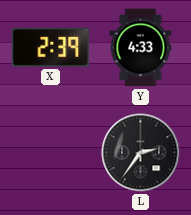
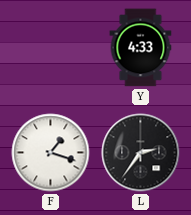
X: 2:39 -> none (51, 47)
F: none -> 1:18 (51, 153)
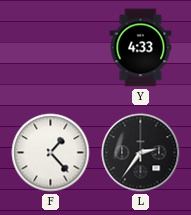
F: 1:18 -> 1:23 (51, 153)
